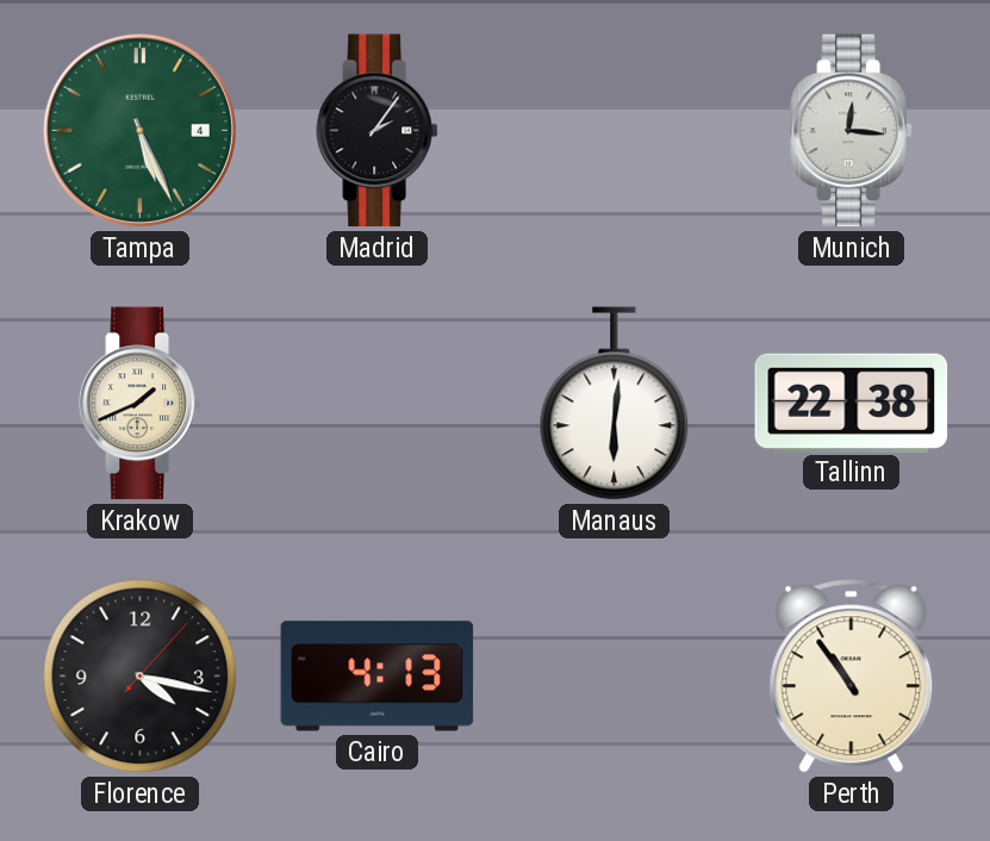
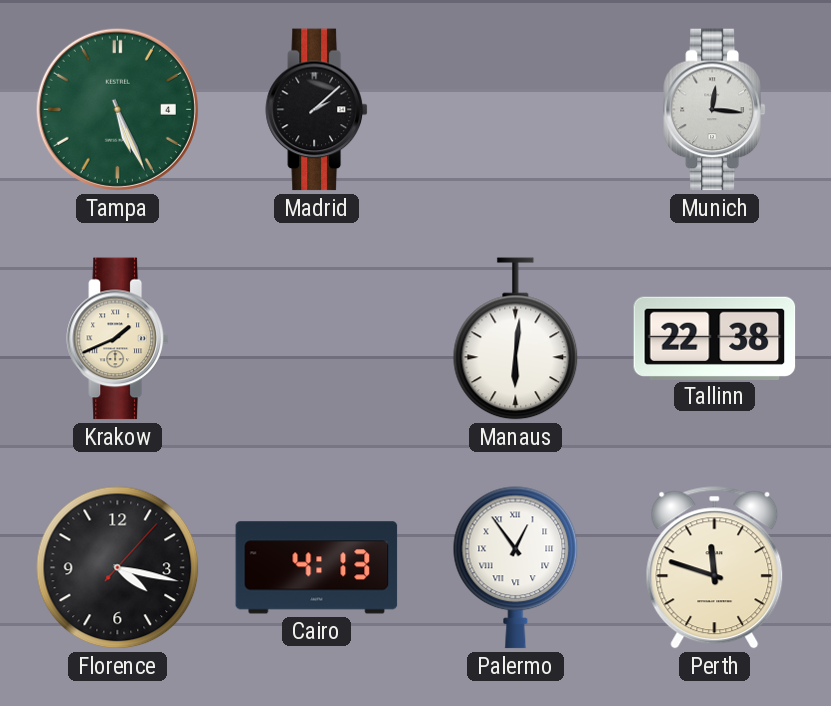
Madrid: 2:06 -> 2:08 (317, 110)
Palermo: none -> 12:54 (516, 568)
Perth: 10:54 -> 11:48 (715, 568)
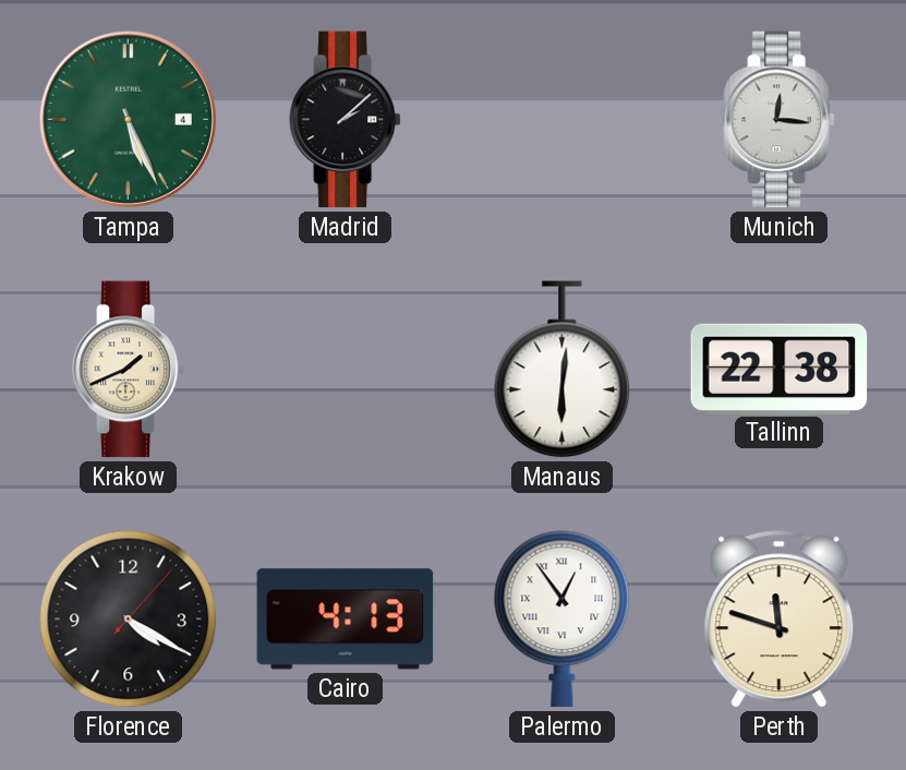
Florence: 4:17 -> 4:20 (129, 619)
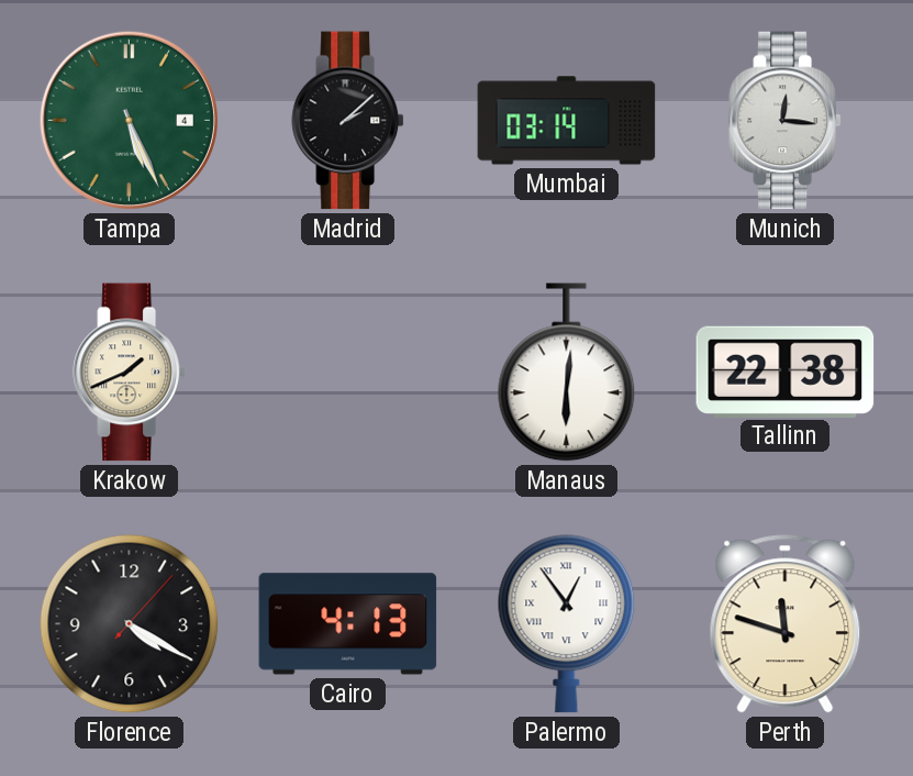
Mumbai: none -> 03:14 (567, 121)
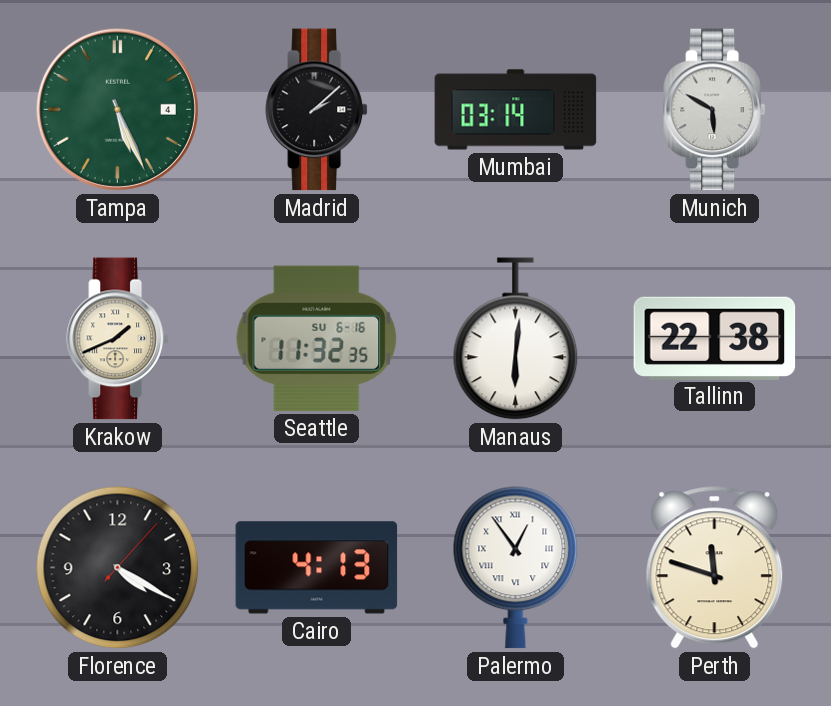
Munich: 12:16 -> 5:50 (715, 110)
Seattle: none -> 11:32 (317, 338)
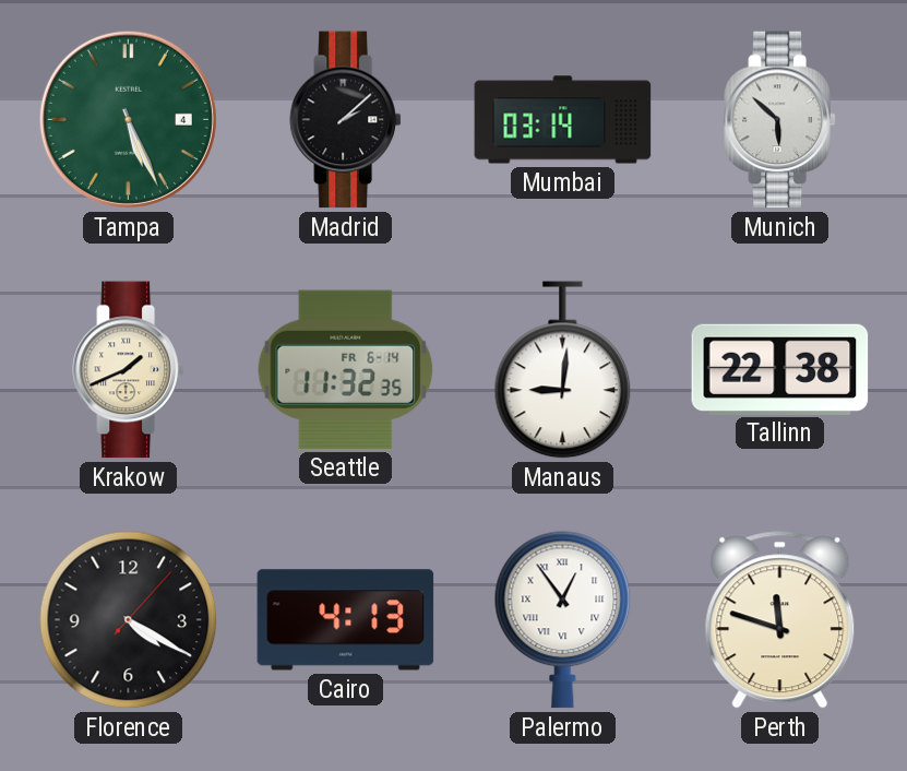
Munich: 5:50 -> 5:52 (780, 120)
Seattle date: SU 6-16 -> FR 6-14 (346, 369)
Manaus: 6:01 -> 9:01 (563, 370)
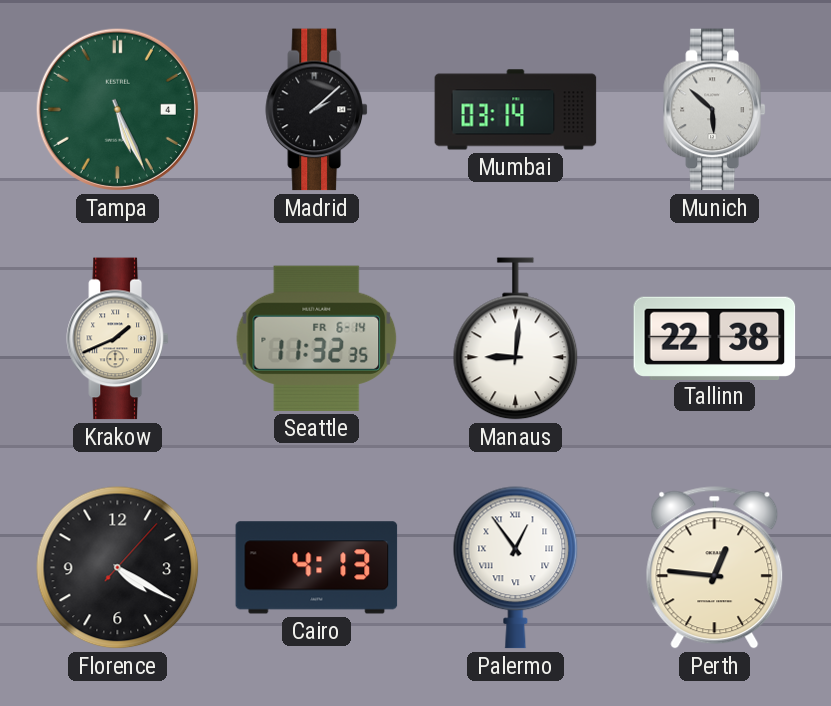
Perth: 11:48 -> 12:46 (715, 568)
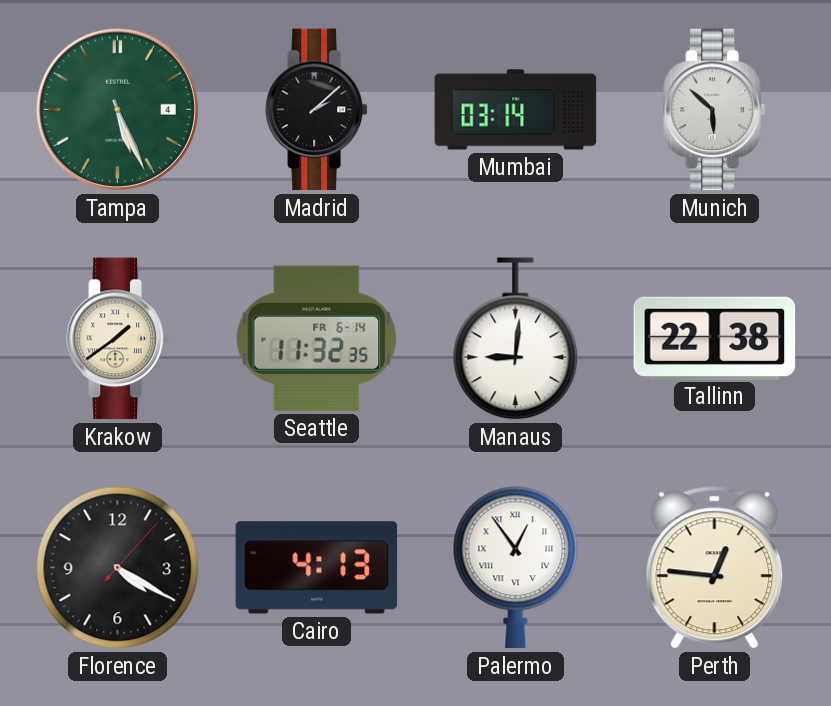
Krakow: 1:41 -> 1:39 (118, 339)
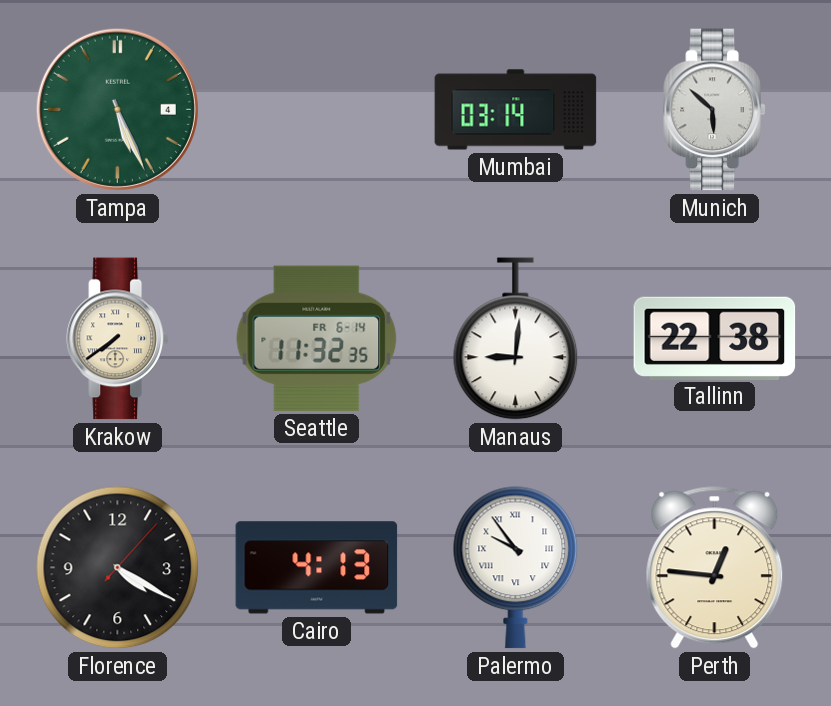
Madrid: 2:08 -> none (317, 110)
Krakow: 1:39 -> 7:39 (118, 339)
Palermo: 12:54 -> 9:54 (516, 568)
